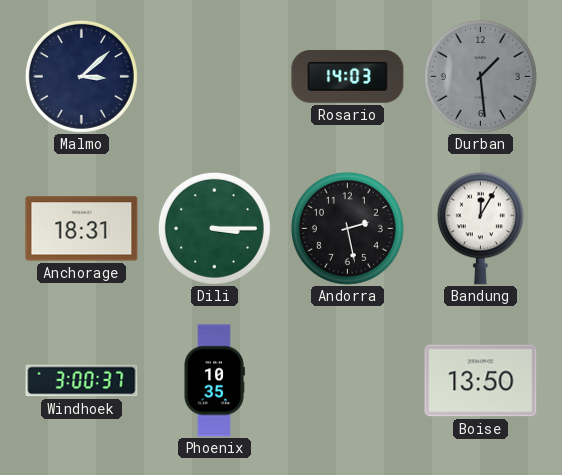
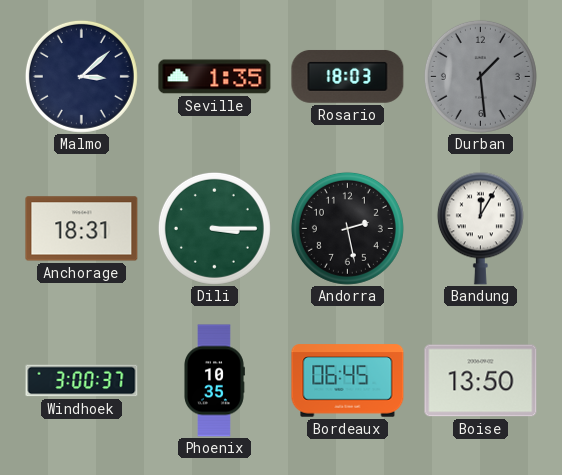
Seville: none -> 1:35 (215, 77)
Rosario: 14:03 -> 18:03 (348, 76)
Bordeaux: none -> 06:45 (348, 381)
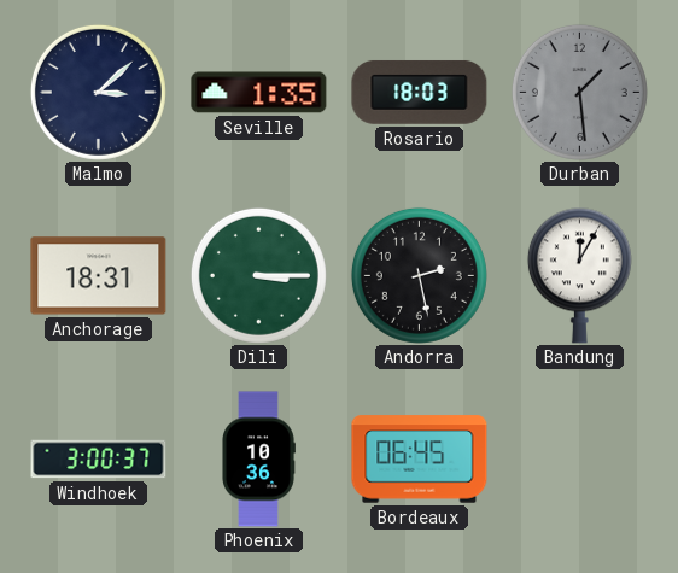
Phoenix: 10:35 -> 10:36 (258, 460)
Boise: 13:50 -> none (481, 381)
